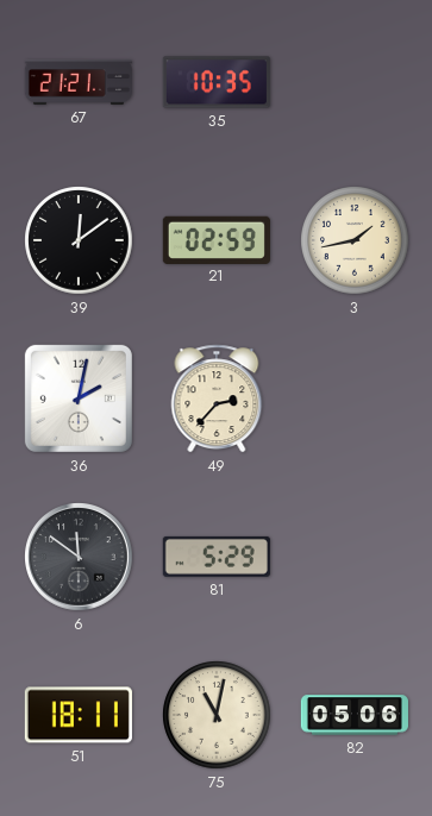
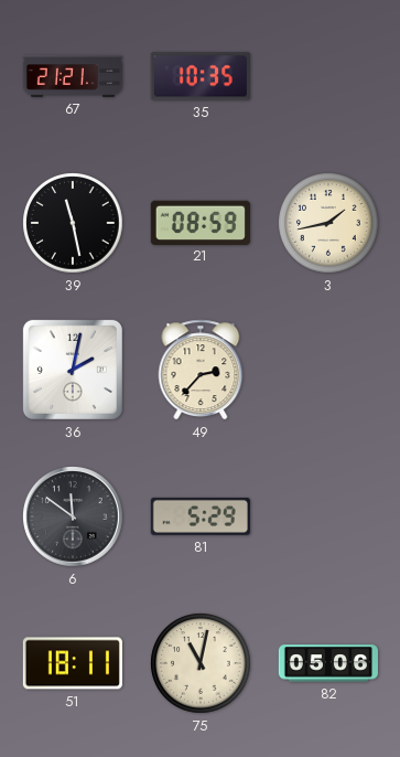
39: 12:09 -> 11:28 (73, 223)
21: 02:59 -> 08:59 (201, 222)
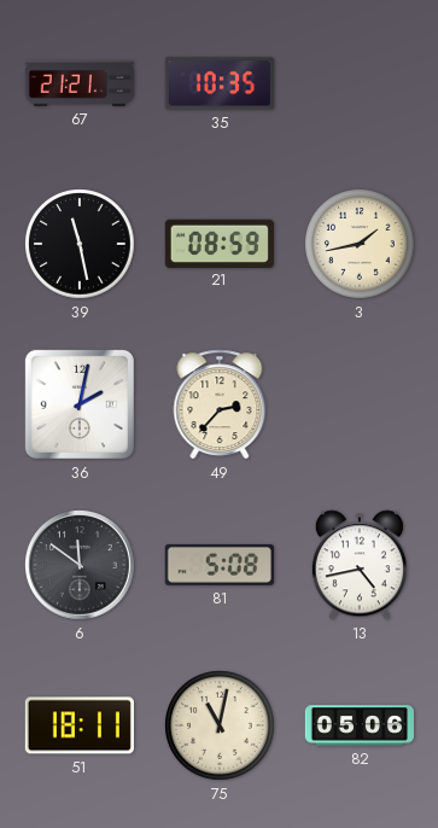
81: 5:29 -> 5:08 (220, 565)
13: none -> 4:43 (360, 565)
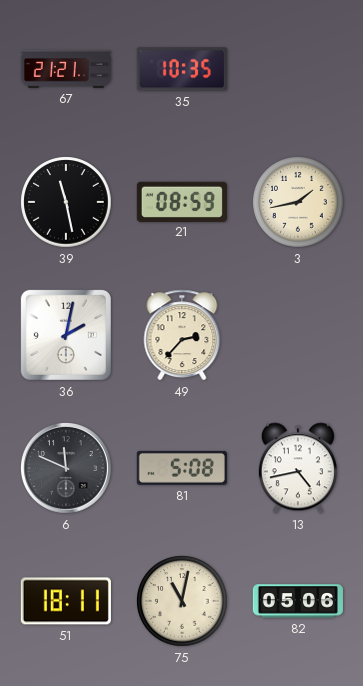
6: 11:51 -> 11:49 (67, 469)
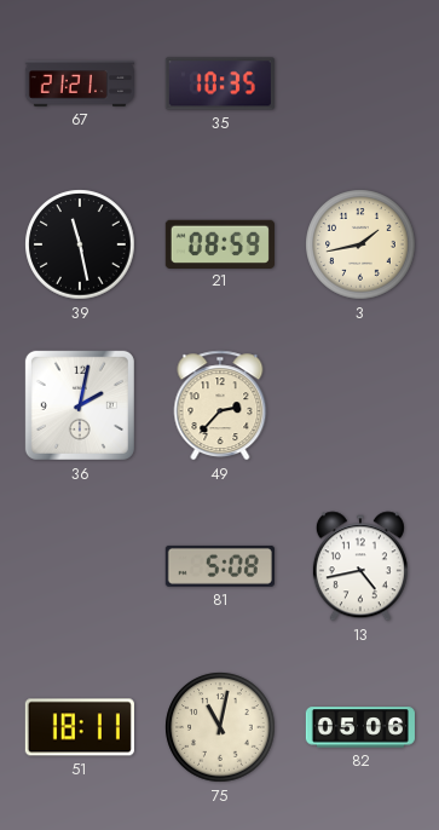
6: 11:49 -> none (67, 469)
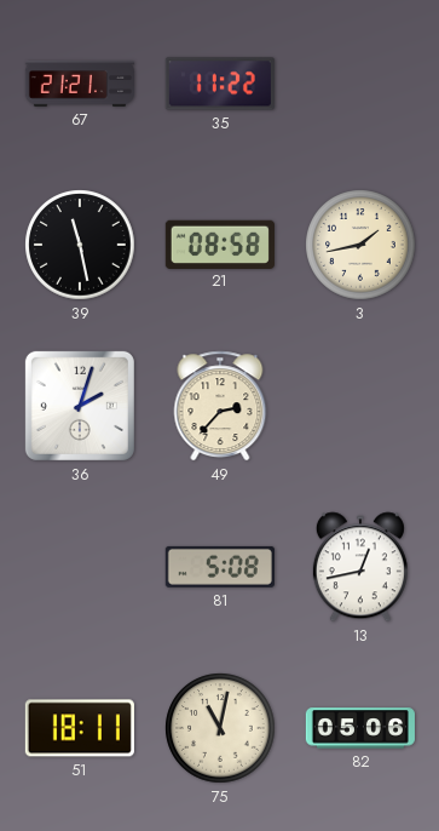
35: 10:35 -> 11:22 (220, 84)
21: 08:59 -> 08:58 (220, 243)
36: 2:02 -> 2:03 (80, 406)
13: 4:43 -> 12:43 (360, 567)
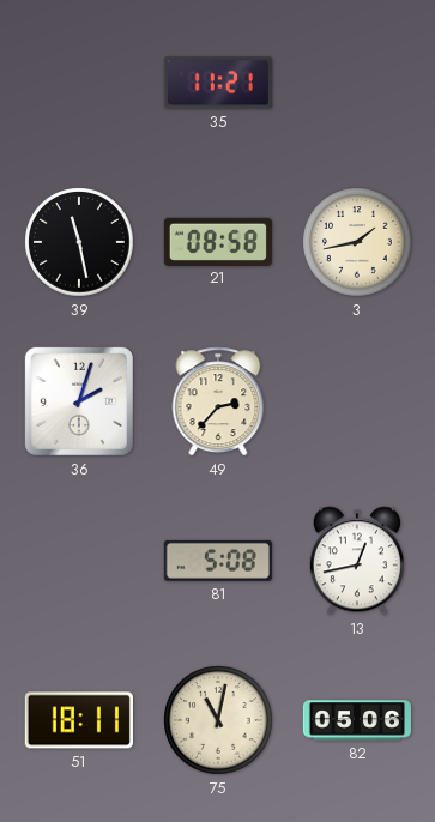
67: 21:21 -> none (79, 84)
35: 11:22 -> 11:21 (218, 83)
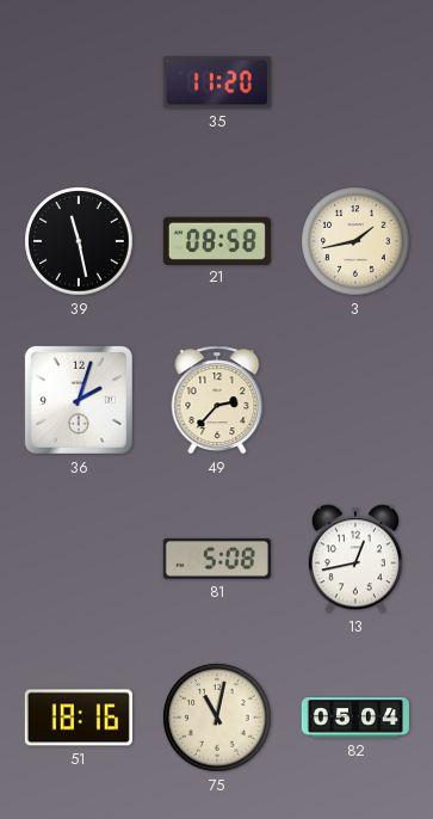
35: 11:21 -> 11:20 (217, 82)
51: 18:11 -> 18:16 (79, 718)
82: 05:06 -> 05:04 (355, 718)
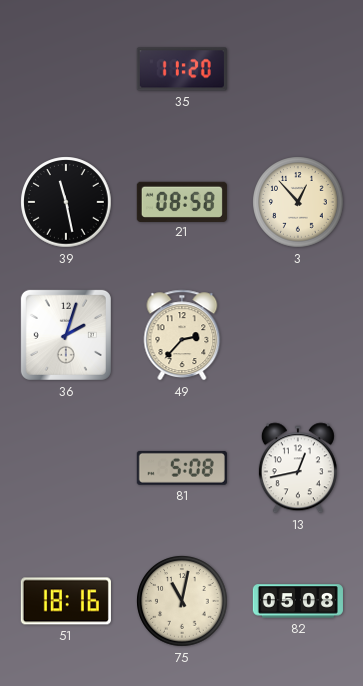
3: 1:43 -> 12:53 (298, 202)
82: 05:04 -> 05:08 (298, 601)
